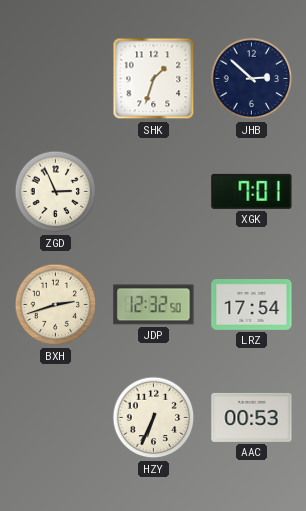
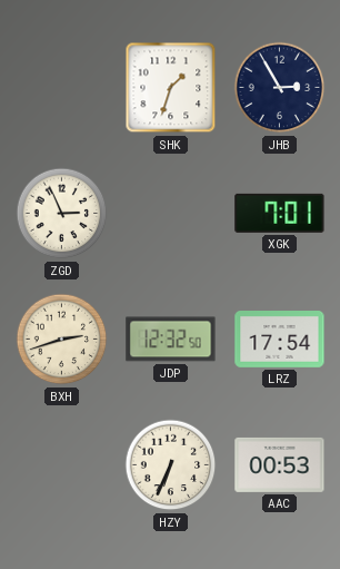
JHB: 2:52 -> 2:55 (280, 88)
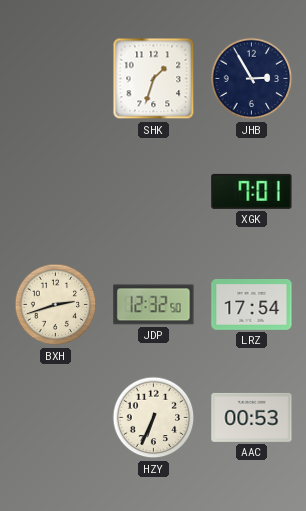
ZGD: 2:56 -> none (62, 214)
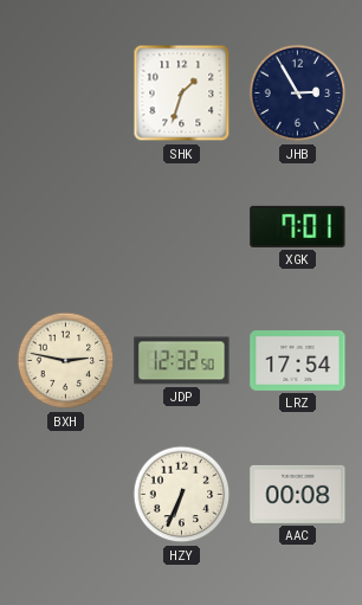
BXH: 2:42 -> 2:47 (66, 361)
AAC: 00:53 -> 00:08 (298, 494)
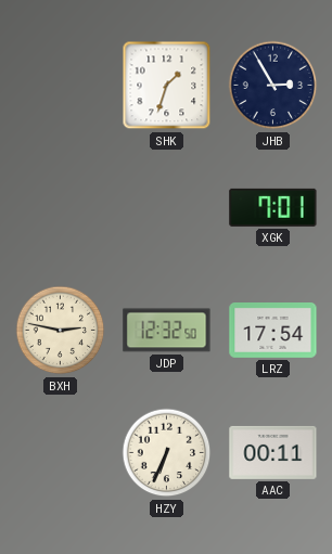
AAC: 00:08 -> 00:11 (273, 452)
